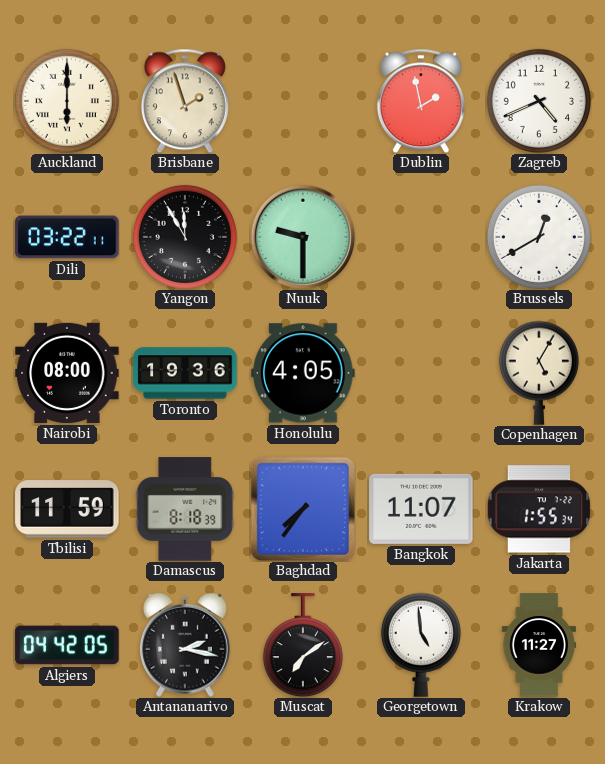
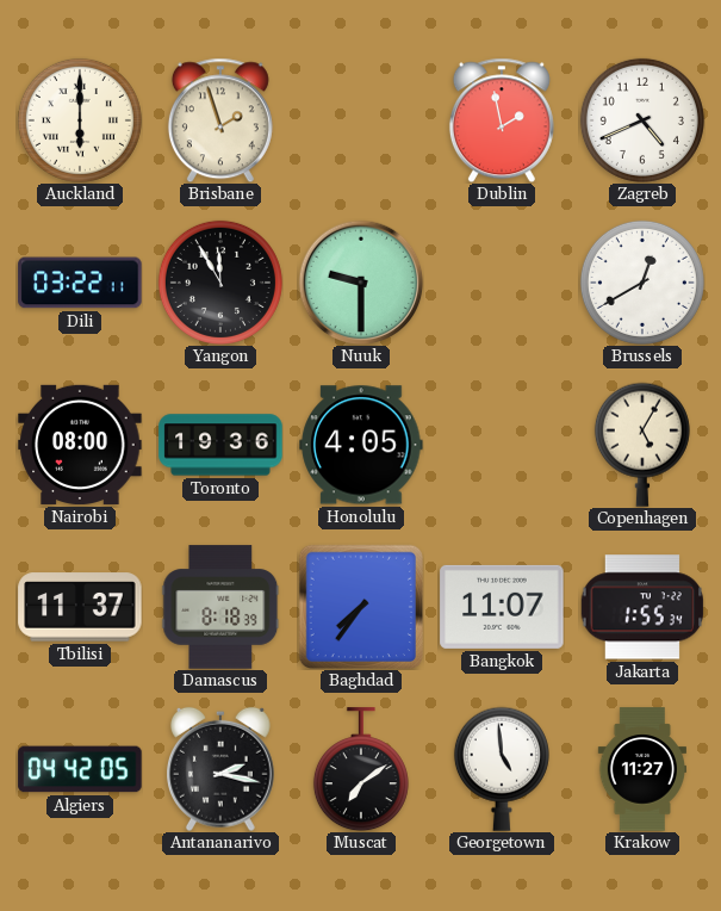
Tbilisi: 11:59 -> 11:37 (80, 607)
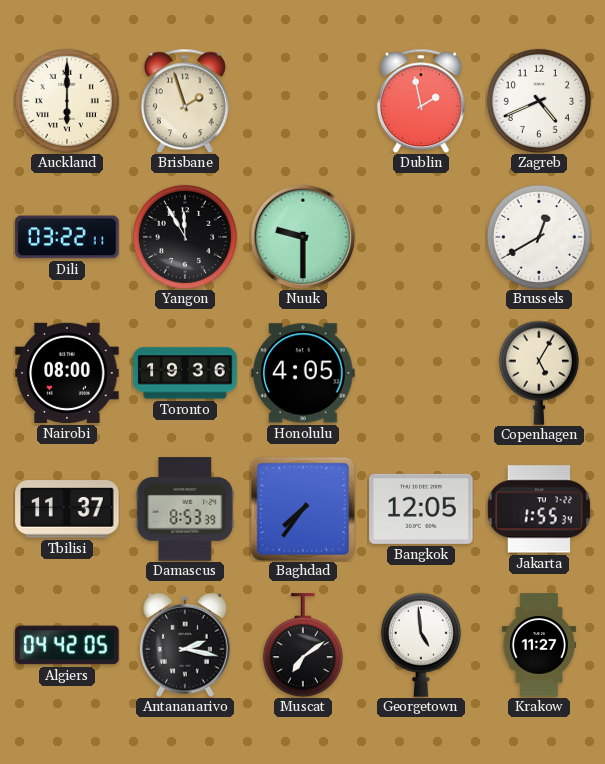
Damascus: 8:18 -> 8:53 (185, 509)
Bangkok: 11:07 -> 12:05 (421, 509)
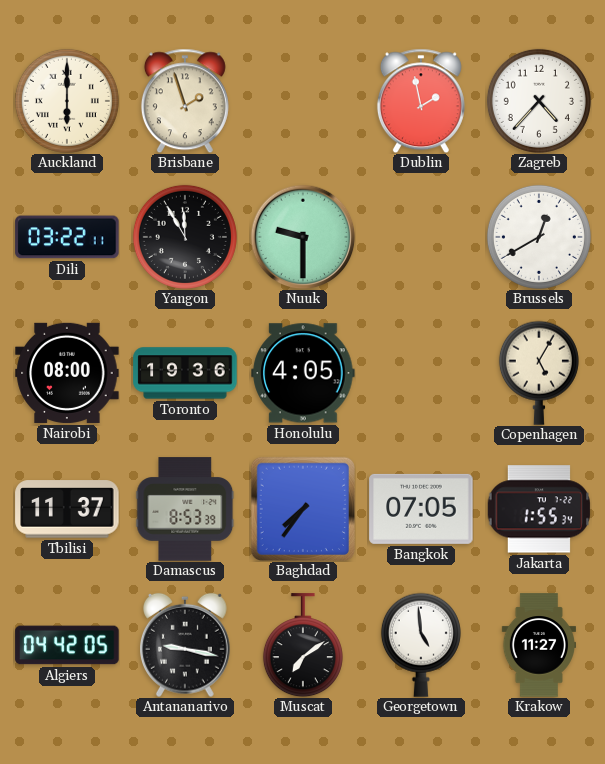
Zagreb: 4:41 -> 4:37 (539, 101)
Bangkok: 12:05 -> 07:05 (421, 509)
Antananarivo: 2:17 -> 9:17 (186, 645)
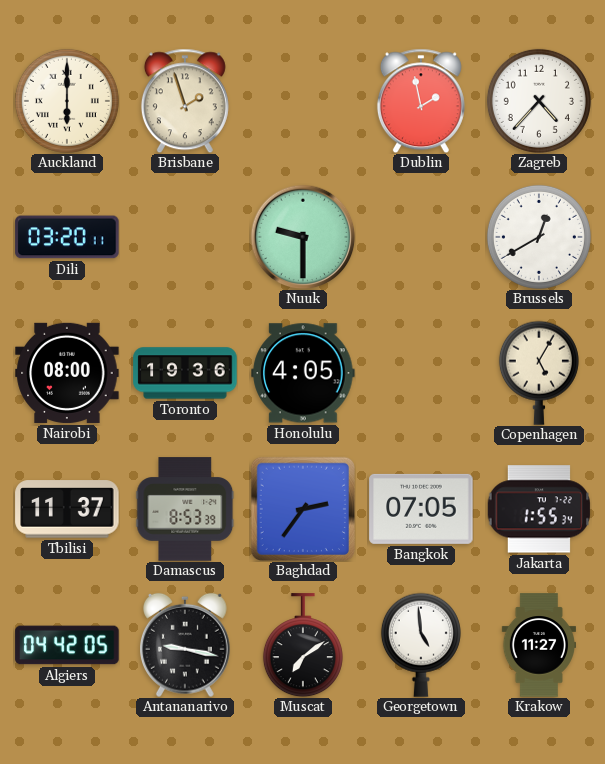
Dili: 03:22 -> 03:20 (67, 237)
Yangon: 11:55 -> none (185, 237)
Baghdad: 7:36 -> 2:36 (303, 509)
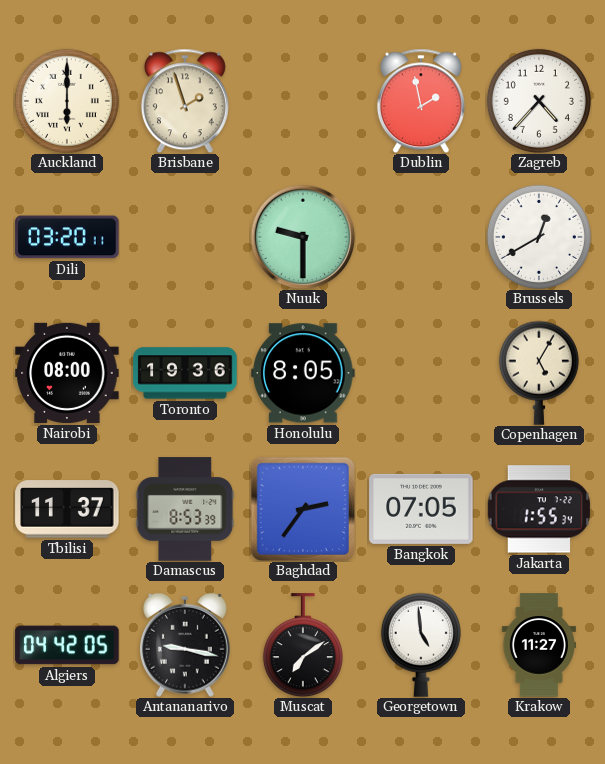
Honolulu: 4:05 -> 8:05 (303, 373)
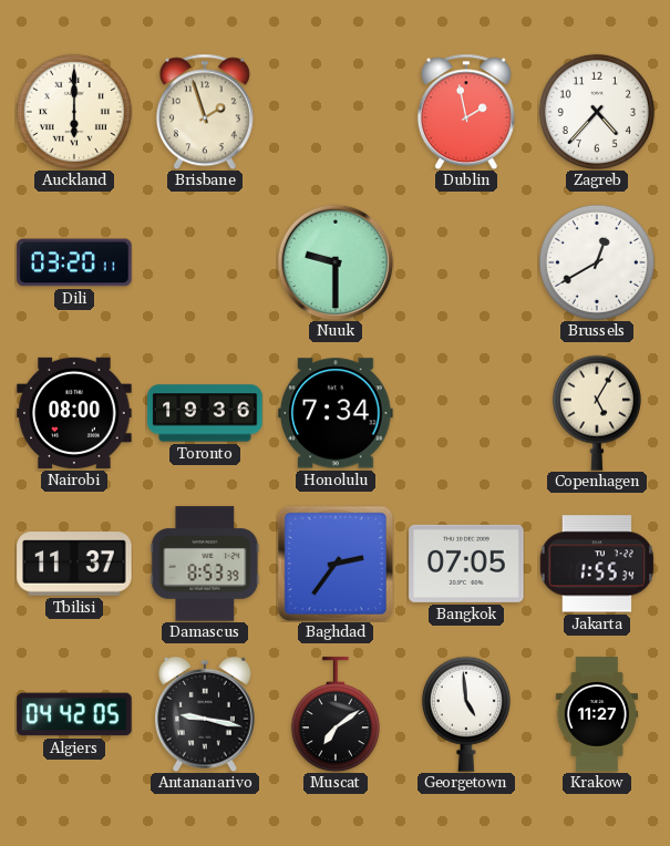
Honolulu: 8:05 -> 7:34 (336, 413)
